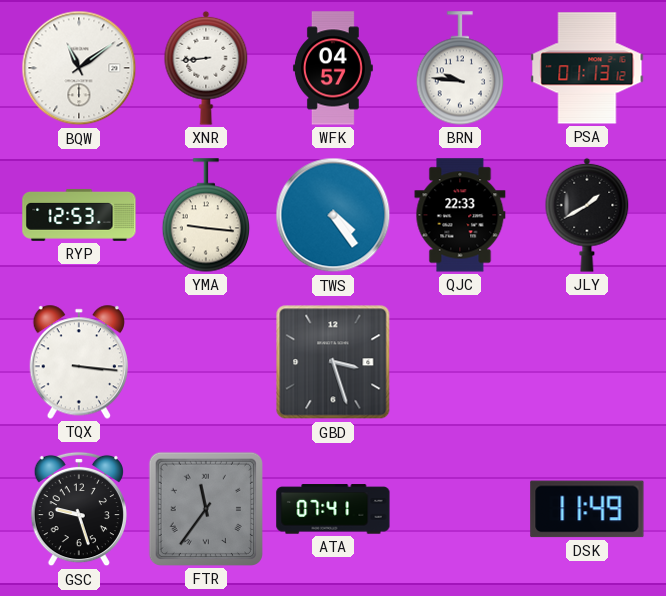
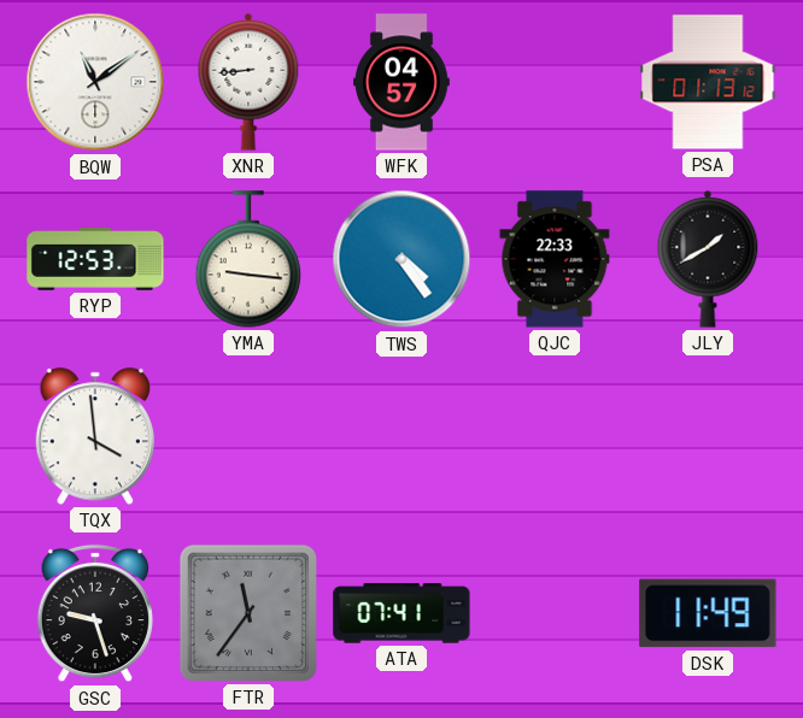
BRN: 9:46 -> none (460, 68)
TQX: 3:16 -> 3:59 (95, 436)
GBD: 3:27 -> none (333, 362)
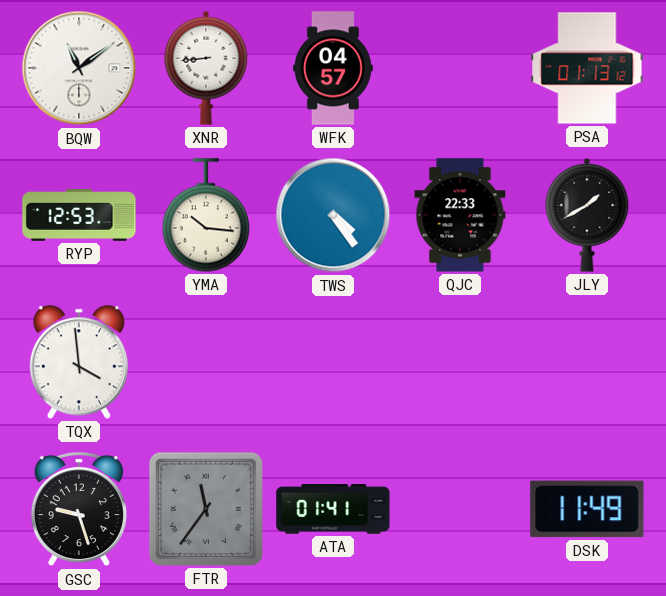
YMA: 9:16 -> 10:16 (206, 215)
ATA: 07:41 -> 01:41 (333, 509)
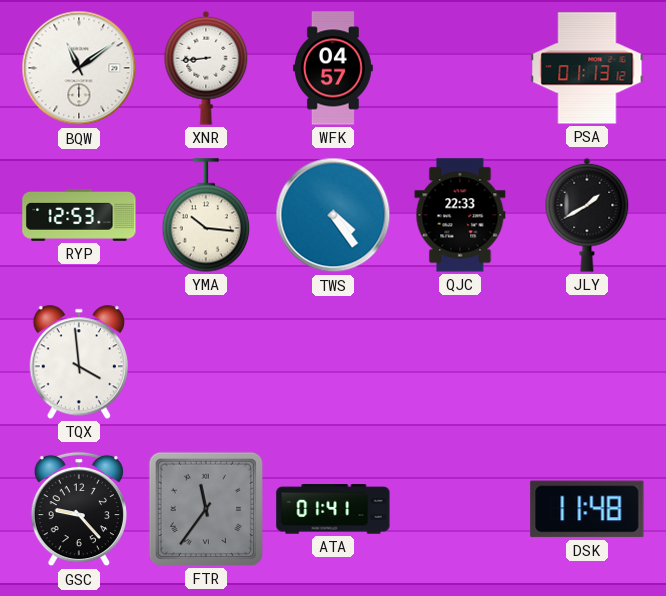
GSC: 9:27 -> 9:23 (79, 509)
DSK: 11:49 -> 11:48 (587, 509)
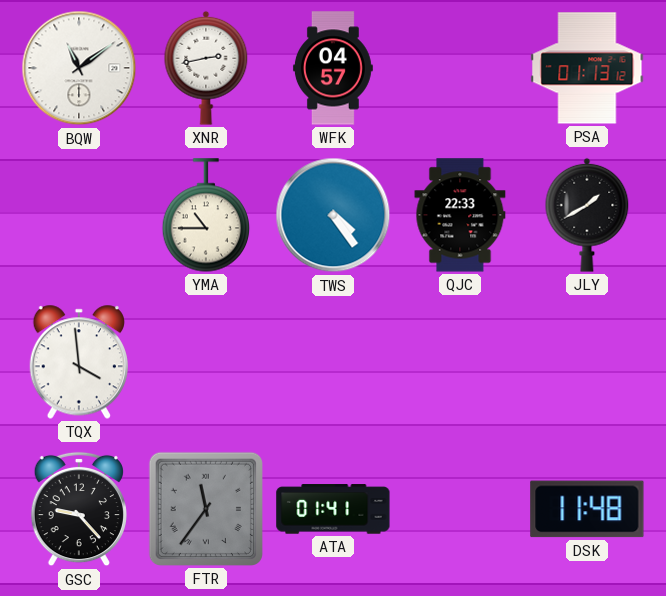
XNR: 8:44 -> 2:43 (206, 68)
RYP: 12:53 -> none (79, 215)
YMA: 10:16 -> 10:45 (206, 215)
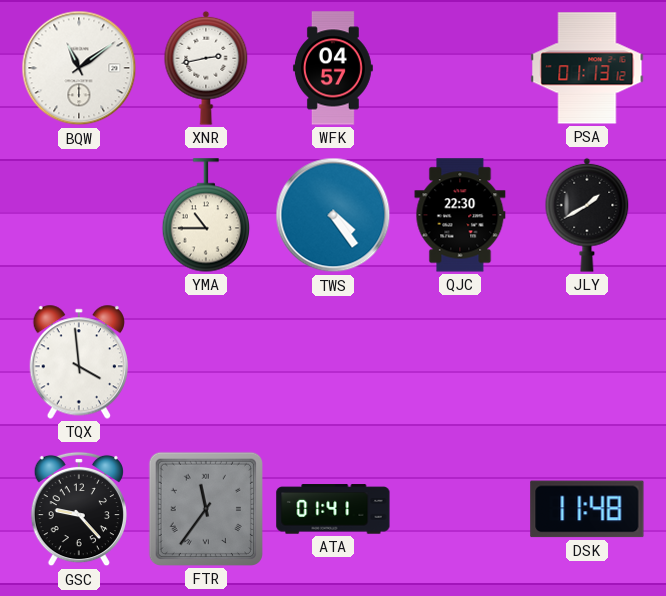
QJC: 22:33 -> 22:30 (460, 215)
